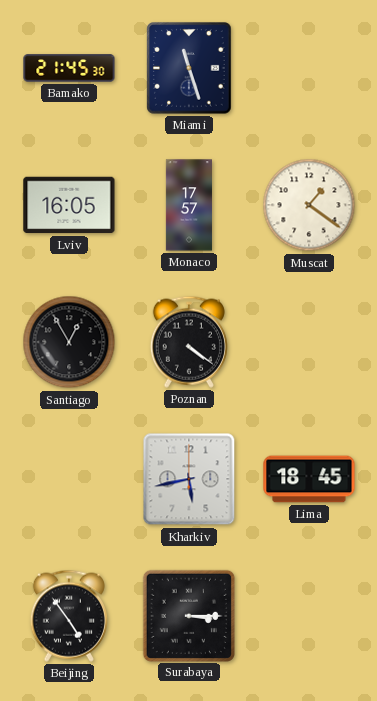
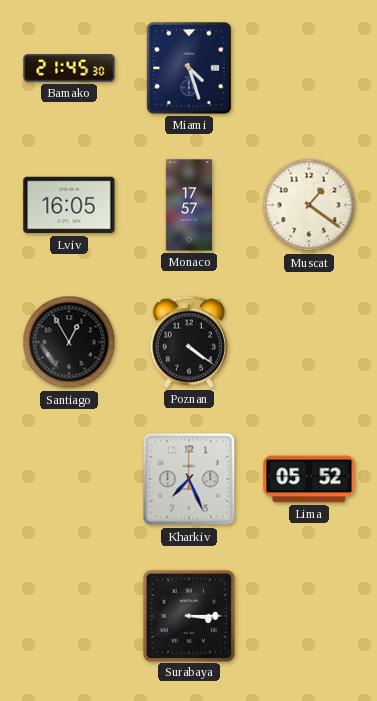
Miami: 11:27 -> 4:27 (189, 68)
Kharkiv: 5:43 -> 7:26 (189, 479)
Lima: 18:45 -> 05:52 (309, 479)
Beijing: 4:54 -> none (69, 616)
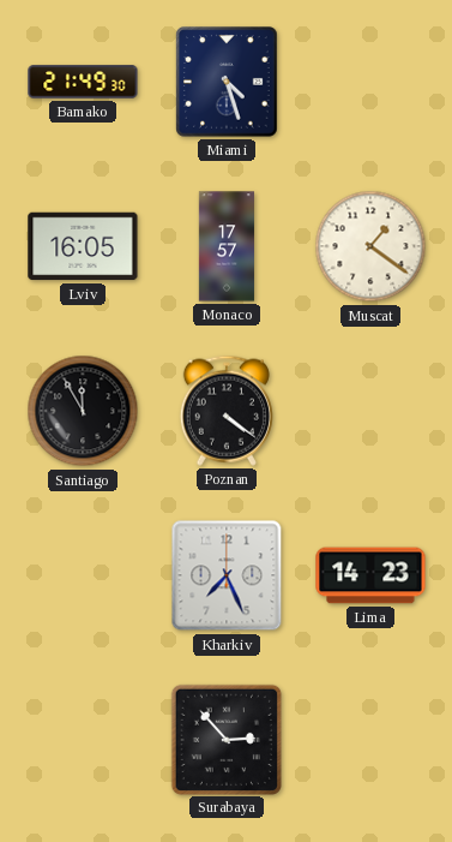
Bamako: 21:45 -> 21:49 (83, 82)
Santiago: 12:55 -> 11:55 (83, 411)
Lima: 05:52 -> 14:23 (370, 575)
Surabaya: 3:15 -> 2:53 (225, 739)
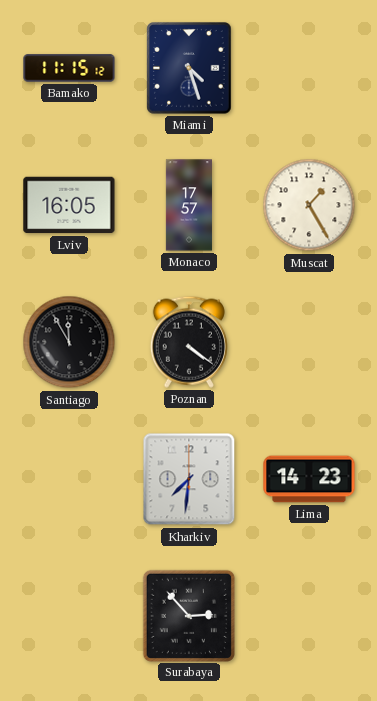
Bamako: 21:49 -> 11:15 (69, 68)
Muscat: 1:21 -> 1:25 (309, 205)
Kharkiv: 7:26 -> 7:31 (189, 479)
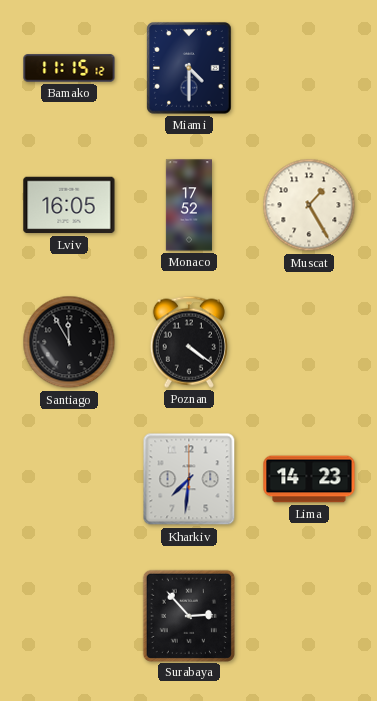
Miami: 4:27 -> 4:30 (189, 68)
Monaco: 17:57 -> 17:52 (189, 205)
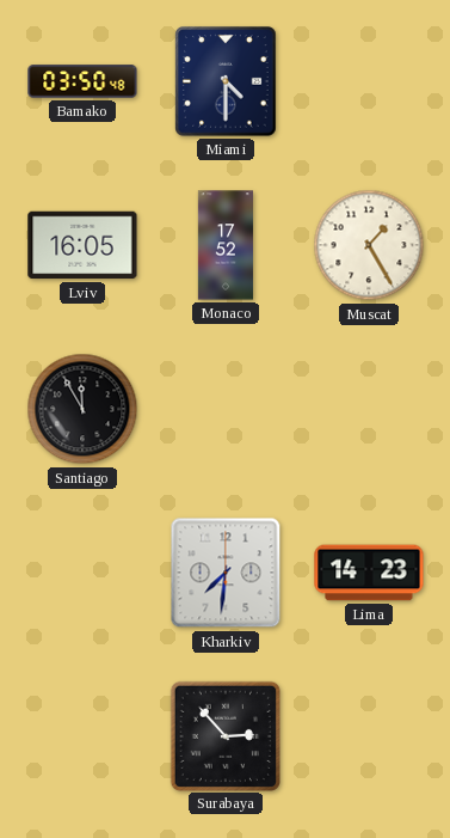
Bamako: 11:15 -> 03:50 (82, 81)
Poznan: 4:21 -> none (189, 342)
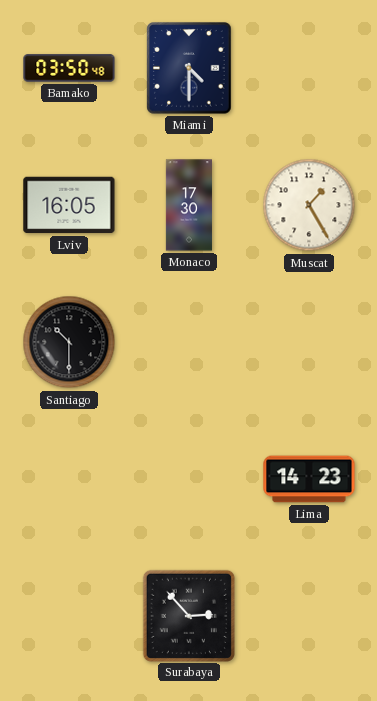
Monaco: 17:52 -> 17:30 (189, 205)
Santiago: 11:55 -> 10:30 (69, 342)
Kharkiv: 7:31 -> none (226, 573)
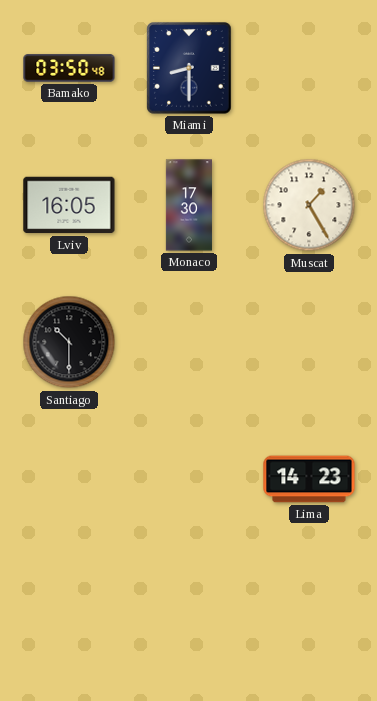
Miami: 4:30 -> 8:30 (189, 68)
Surabaya: 2:53 -> none (188, 615)
